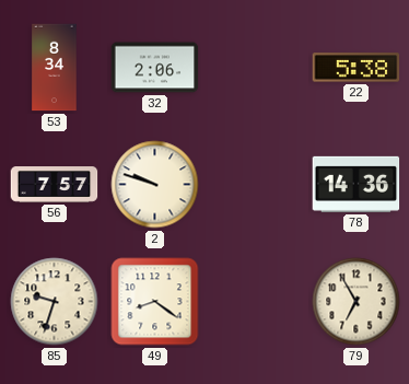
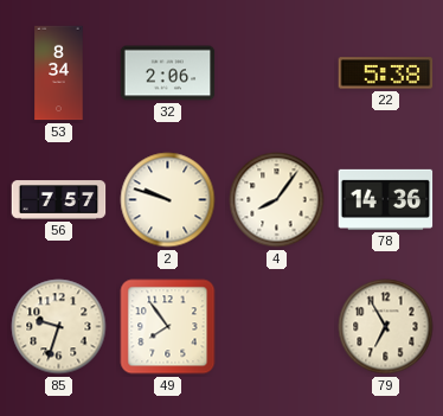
4: none -> 8:06 (277, 200)
49: 8:21 -> 7:54 (168, 327)
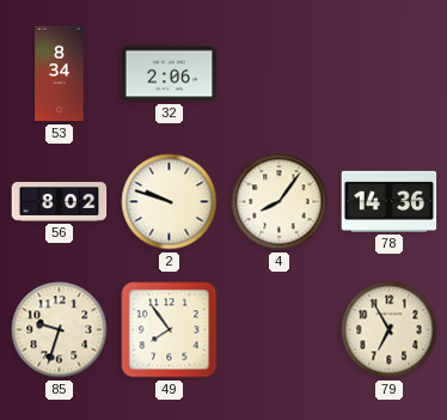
22: 5:38 -> none (386, 73)
56: 7:57 -> 8:02 (60, 202)
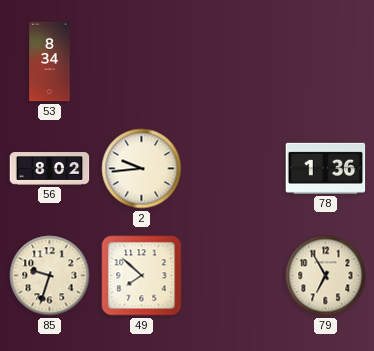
32: 2:06 -> none (170, 74)
2: 9:48 -> 9:44 (142, 169)
4: 8:06 -> none (280, 202)
78: 14:36 -> 1:36 (326, 168)
49: 7:54 -> 7:52 (142, 276)
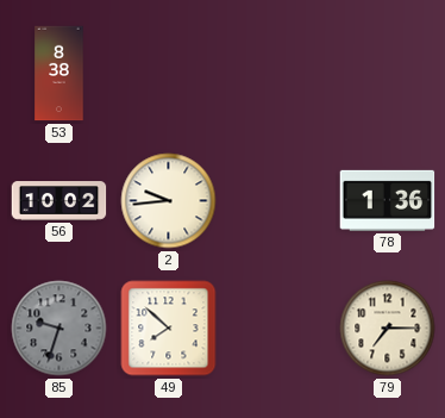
53: 8:34 -> 8:38 (59, 74)
56: 8:02 -> 10:02 (59, 201)
85 dial: cream -> grey (59, 329)
79: 6:55 -> 7:15 (388, 329)
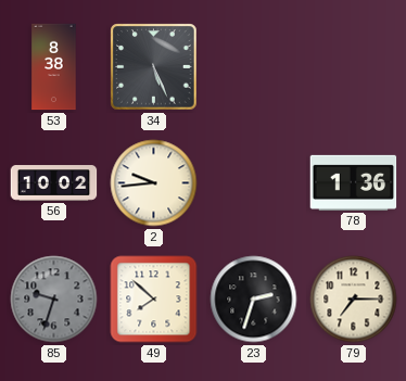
34: none -> 5:26 (154, 67)
23: none -> 2:33 (254, 300)
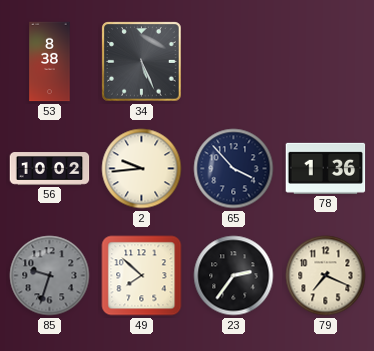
65: none -> 3:53 (234, 169)
23: 2:33 -> 2:36 (234, 276)
79: 7:15 -> 7:19 (326, 276)
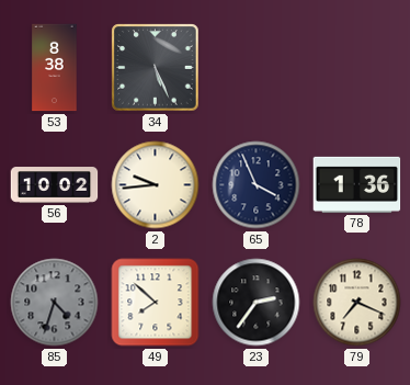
65: 3:53 -> 3:56 (257, 185)
85: 9:33 -> 4:33 (55, 303)
